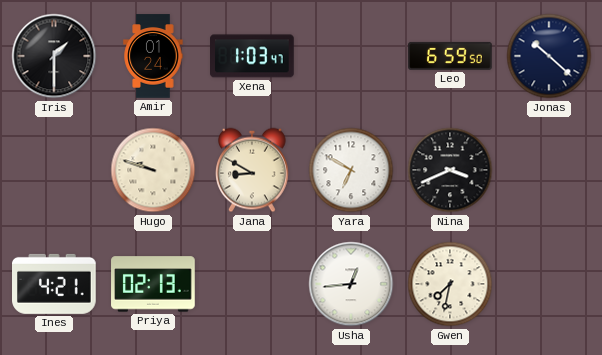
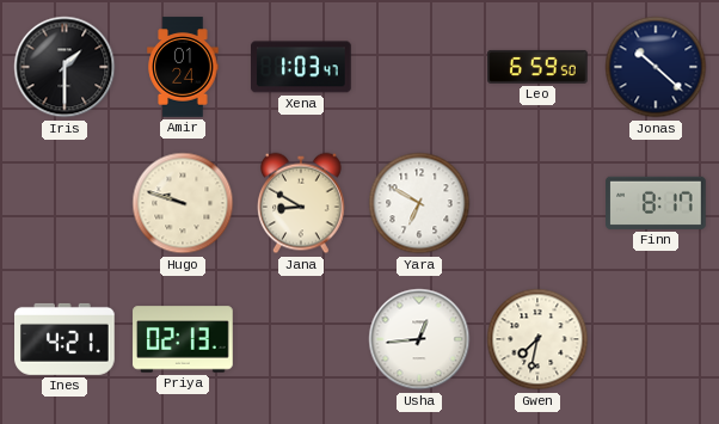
Nina: 3:41 -> none (450, 170)
Finn: none -> 8:17 (656, 203)
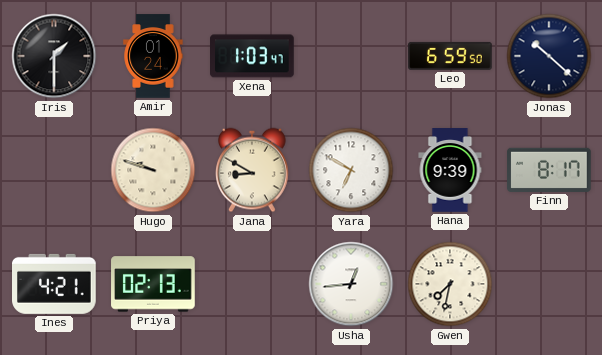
Hana: none -> 9:39 (450, 170)
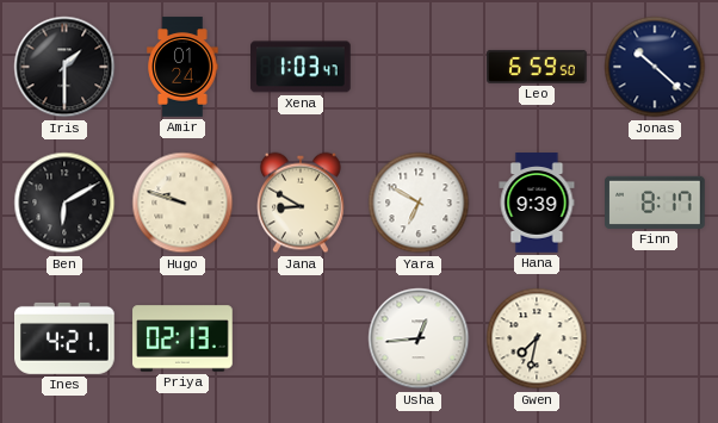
Ben: none -> 6:10 (64, 203)
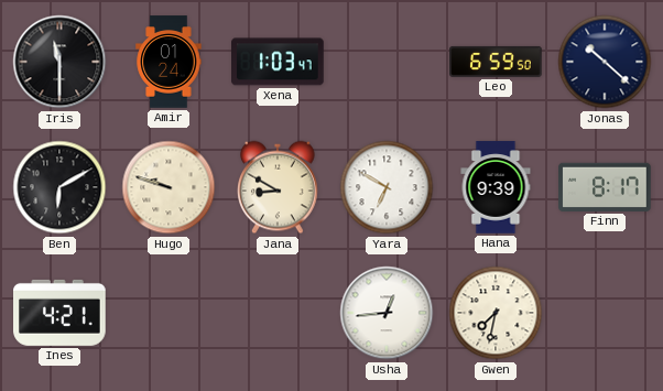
Iris: 1:30 -> 11:30 (59, 62)
Priya: 02:13 -> none (182, 338)
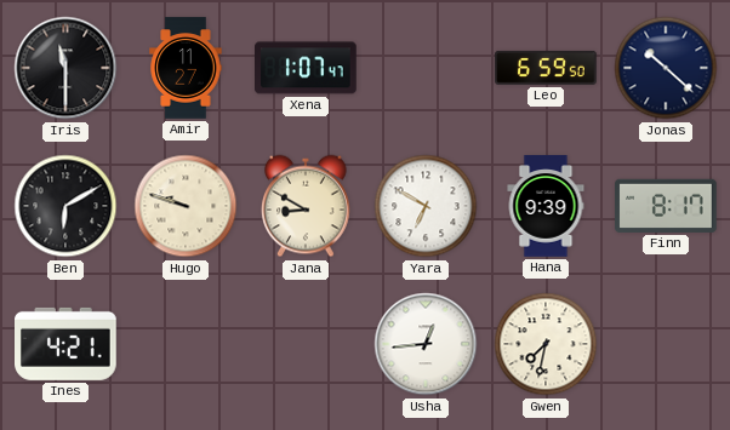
Amir: 01:24 -> 11:27 (186, 68)
Xena: 1:03 -> 1:07 (307, 68)
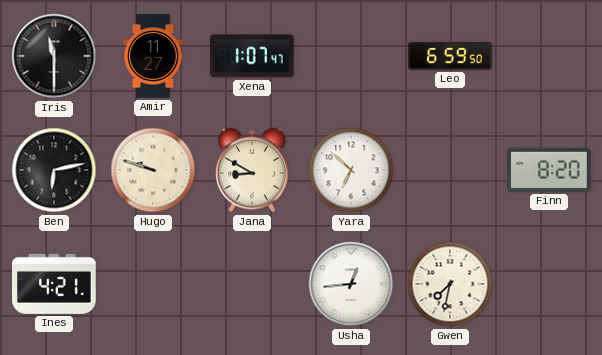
Jonas: 10:22 -> none (666, 68)
Ben: 6:10 -> 6:13 (54, 170)
Yara: 6:50 -> 6:52 (351, 170)
Hana: 9:39 -> none (546, 206)
Finn: 8:17 -> 8:20 (549, 170)
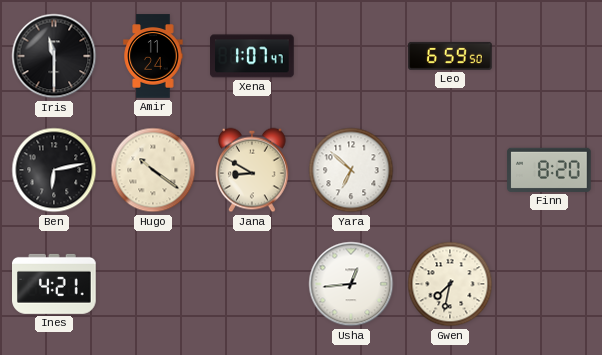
Amir: 11:27 -> 11:24 (153, 56)
Hugo: 9:48 -> 10:21 (153, 170)
